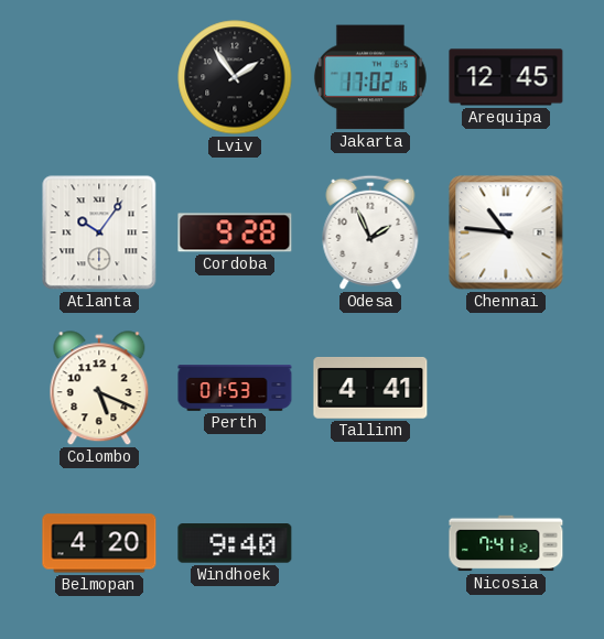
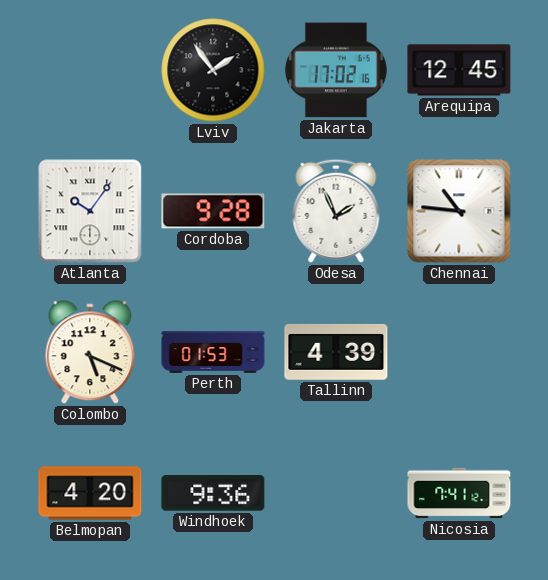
Tallinn: 4:41 -> 4:39 (336, 352)
Windhoek: 9:40 -> 9:36 (213, 493)
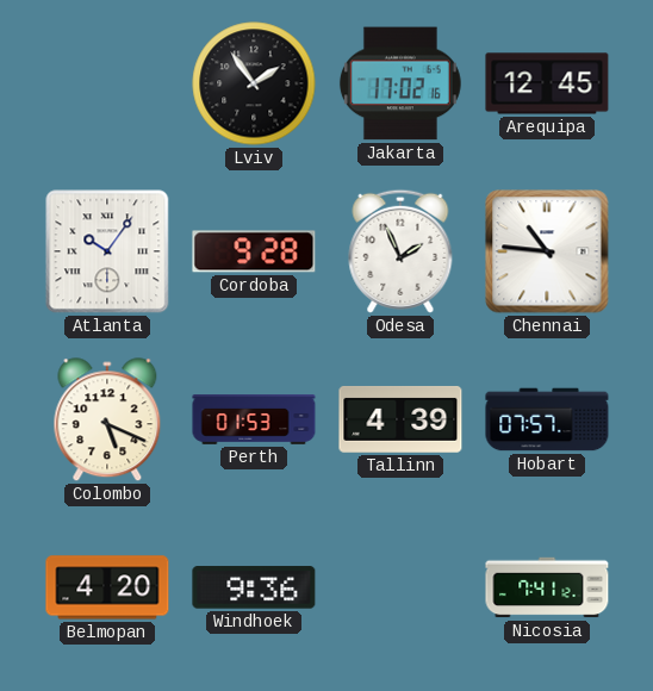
Hobart: none -> 07:57 (547, 419)
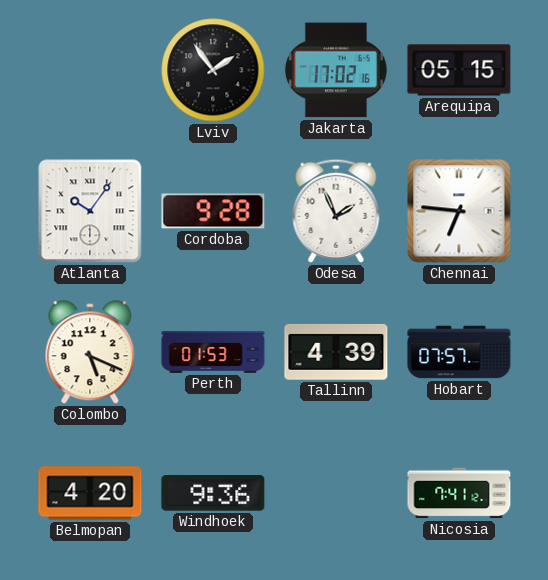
Arequipa: 12:45 -> 05:15 (459, 70)
Chennai: 10:46 -> 6:46 (459, 211)
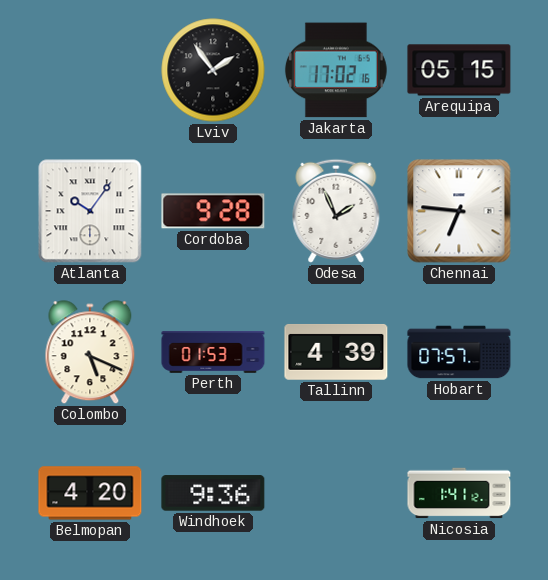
Nicosia: 7:41 -> 1:41 (459, 493)
